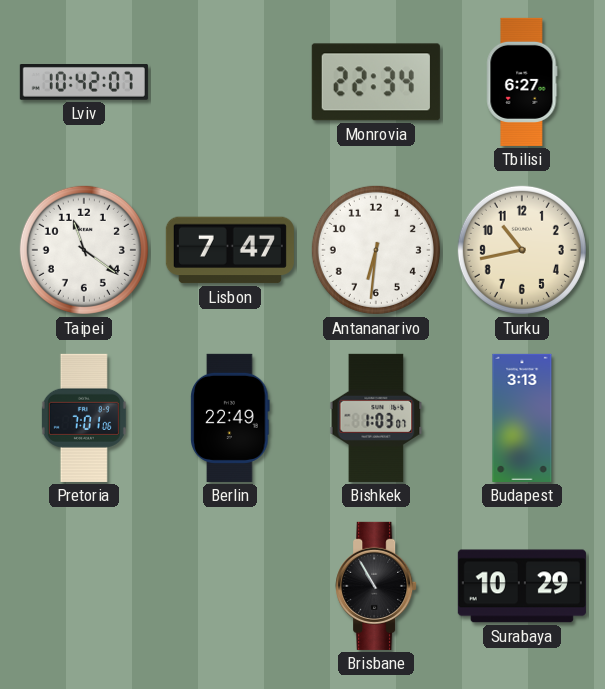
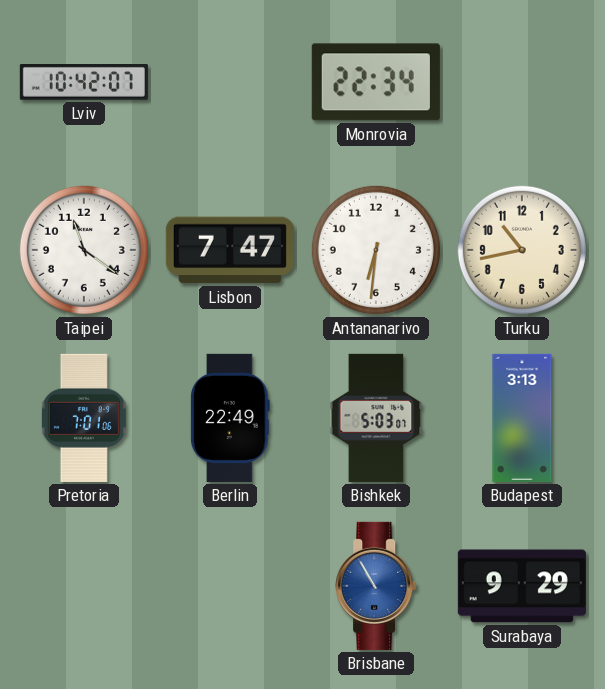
Tbilisi: 6:27 -> none (522, 82)
Bishkek: 1:03 -> 5:03 (376, 418)
Brisbane dial: black -> blue (376, 586)
Surabaya: 10:29 -> 9:29 (522, 586)
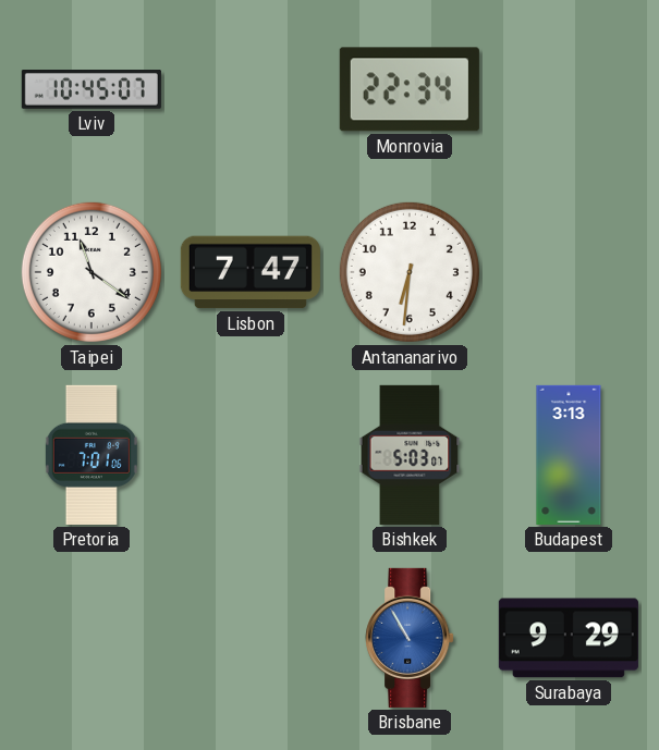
Lviv: 10:42 -> 10:45 (91, 90)
Turku: 10:43 -> none (522, 250)
Berlin: 22:49 -> none (230, 418)
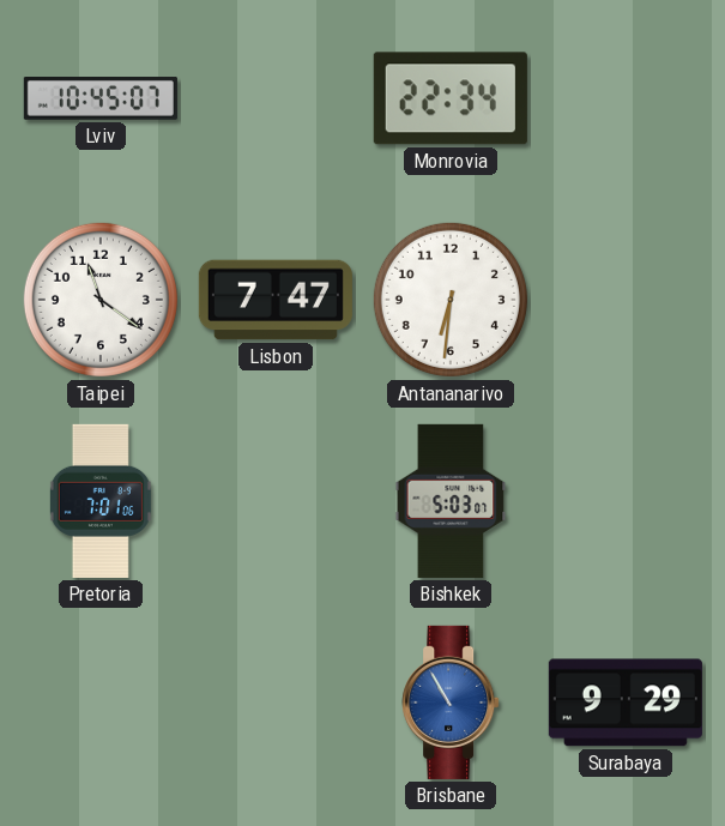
Budapest: 3:13 -> none (569, 455)
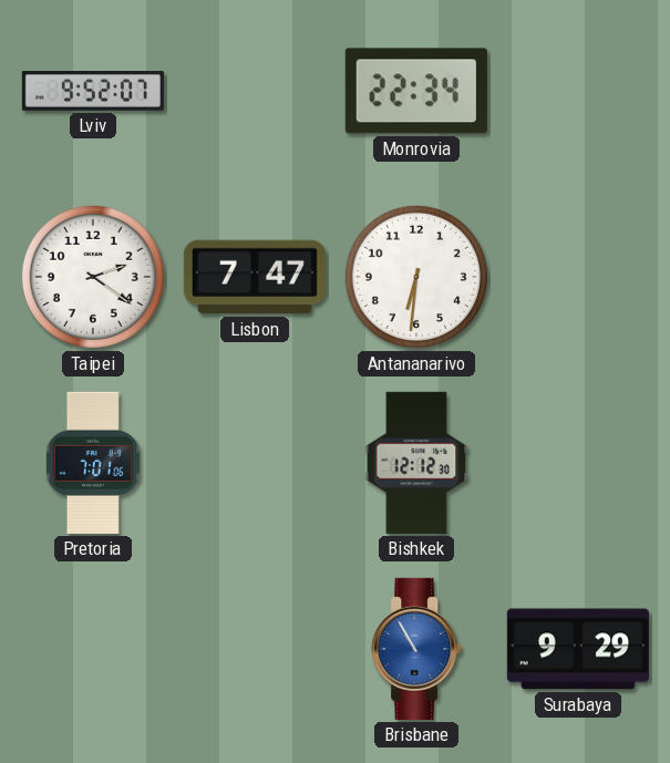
Lviv: 10:45 -> 9:52 (93, 92)
Taipei: 11:21 -> 2:21 (93, 277)
Bishkek: 5:03 -> 12:12 (416, 463)
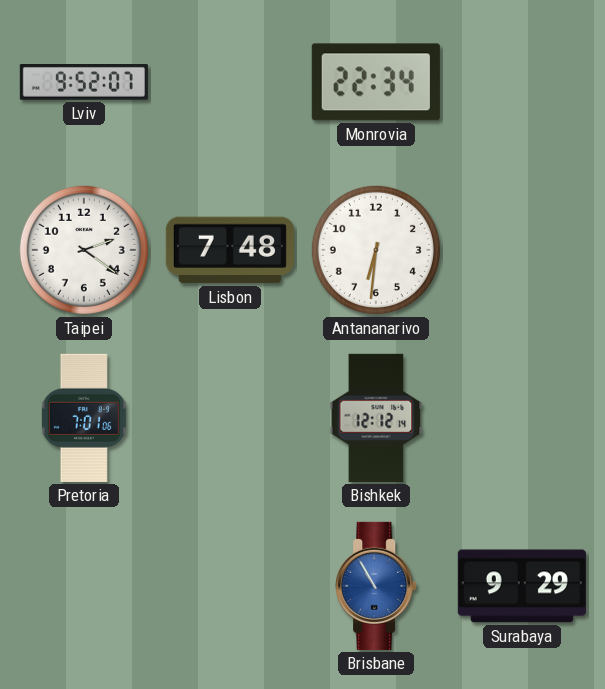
Lisbon: 7:47 -> 7:48 (230, 250)
Bishkek: 12:12:30 -> 12:12:14 (376, 418)
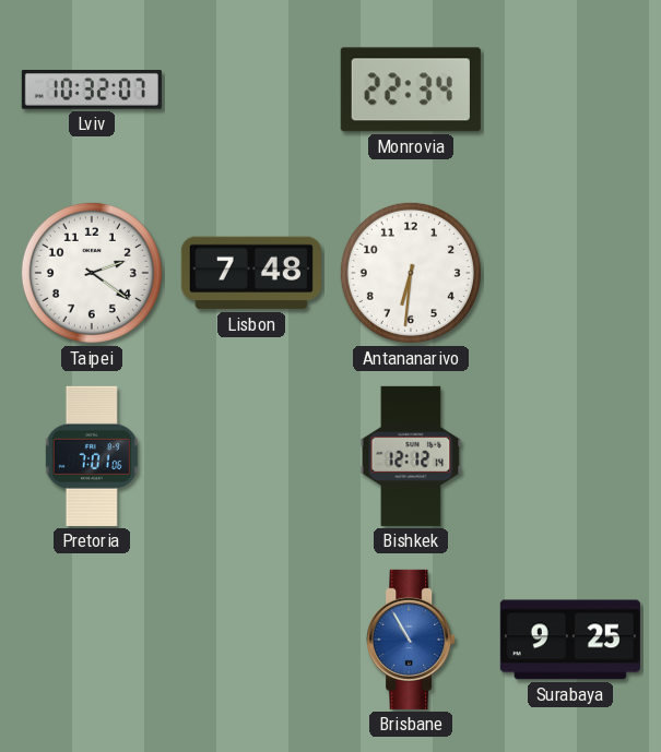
Lviv: 9:52 -> 10:32 (92, 91)
Surabaya: 9:29 -> 9:25 (570, 640)
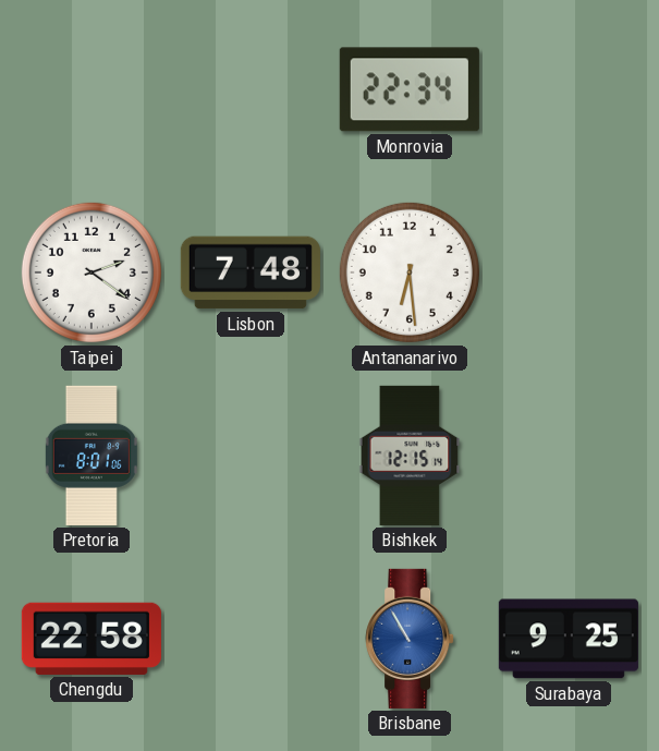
Lviv: 10:32 -> none (92, 91)
Antananarivo: 6:31 -> 6:29 (410, 272)
Pretoria: 7:01 -> 8:01 (91, 456)
Bishkek: 12:12 -> 12:15 (410, 456)
Chengdu: none -> 22:58 (91, 639)
